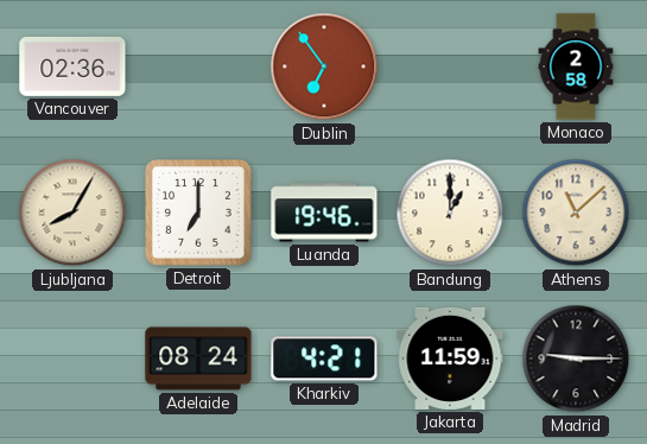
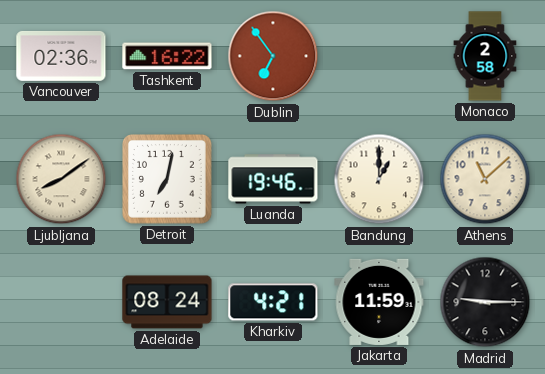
Tashkent: none -> 16:22 (167, 56)
Ljubljana: 8:05 -> 8:09 (61, 179)
Detroit: 7:00 -> 7:02 (168, 180)
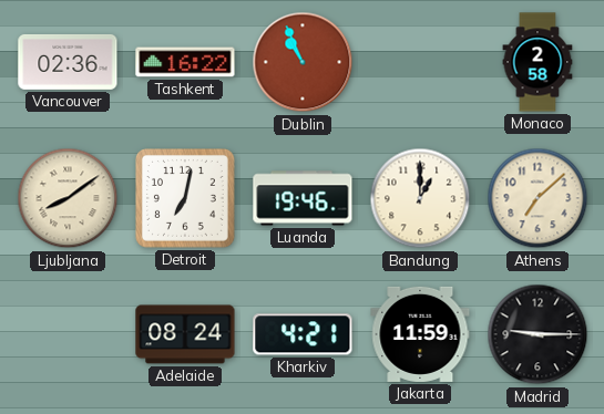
Dublin: 6:54 -> 10:56 (303, 62)
Athens: 11:08 -> 7:08 (538, 198)
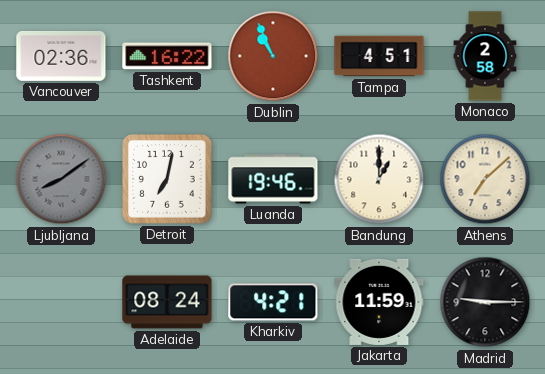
Tampa: none -> 4:51 (379, 56)
Ljubljana dial: cream -> grey (61, 179)
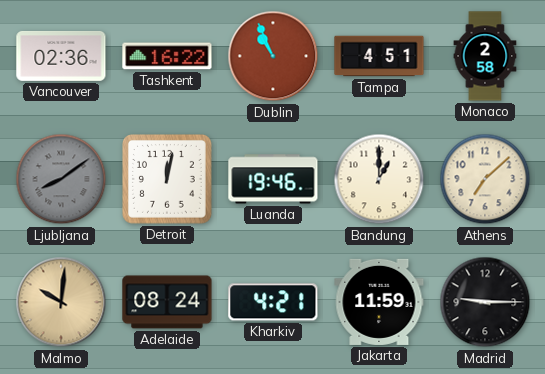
Detroit: 7:02 -> 12:02 (168, 180)
Malmo: none -> 10:01 (61, 302)
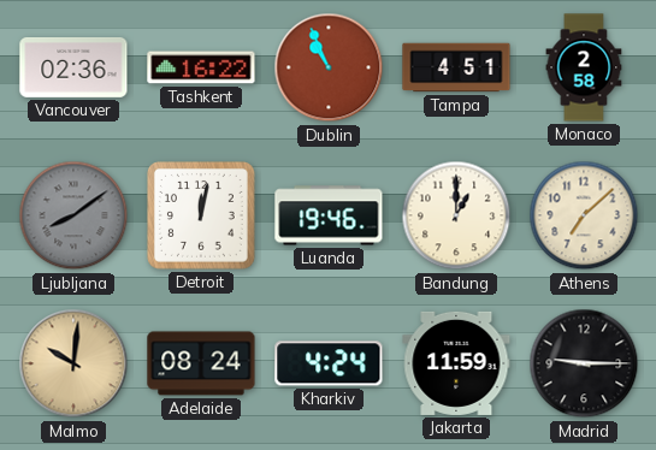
Kharkiv: 4:21 -> 4:24 (329, 363)
